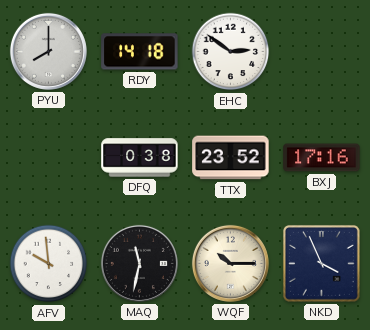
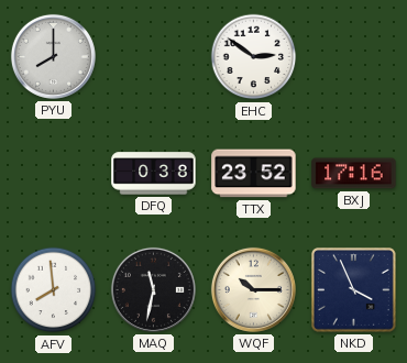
RDY: 14:18 -> none (140, 52)
AFV: 9:59 -> 7:59 (54, 290)
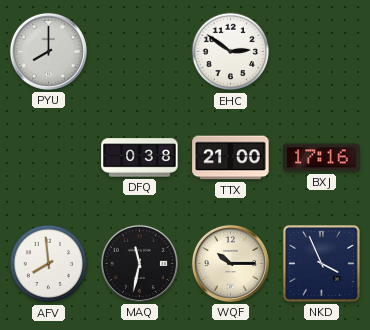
TTX: 23:52 -> 21:00 (231, 158)
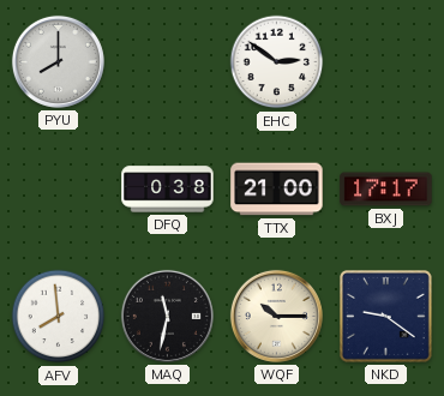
BXJ: 17:16 -> 17:17 (386, 190)
NKD: 3:56 -> 9:21 (385, 316)
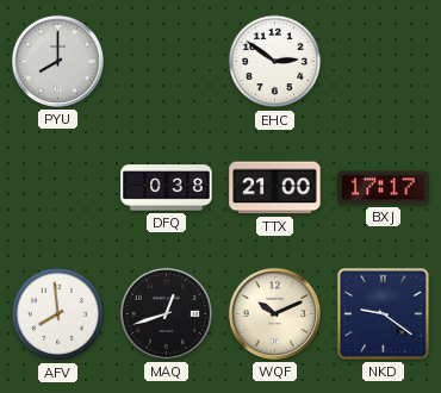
MAQ: 11:32 -> 12:42 (166, 313)
WQF: 10:15 -> 10:11 (274, 313)
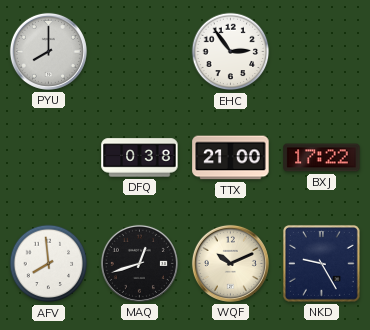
EHC: 2:51 -> 2:54 (231, 52)
BXJ: 17:17 -> 17:22 (322, 158)
NKD: 9:21 -> 9:25 (321, 263)
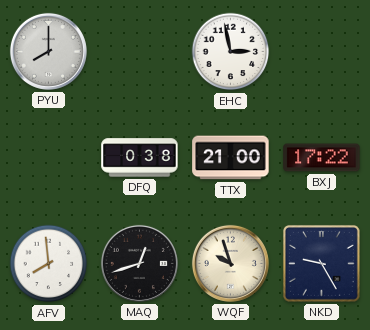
EHC: 2:54 -> 2:58 (231, 52)
WQF: 10:11 -> 9:57 (230, 263)
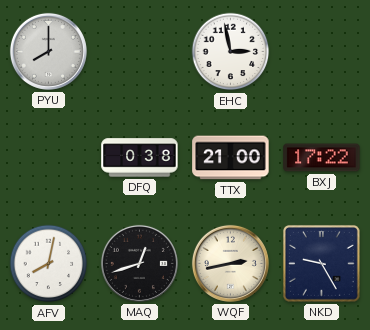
AFV: 7:59 -> 8:02 (49, 264)
WQF: 9:57 -> 2:43 (230, 263)
